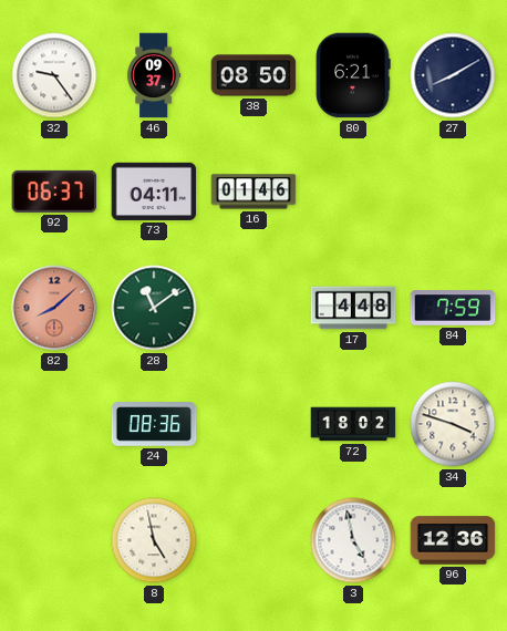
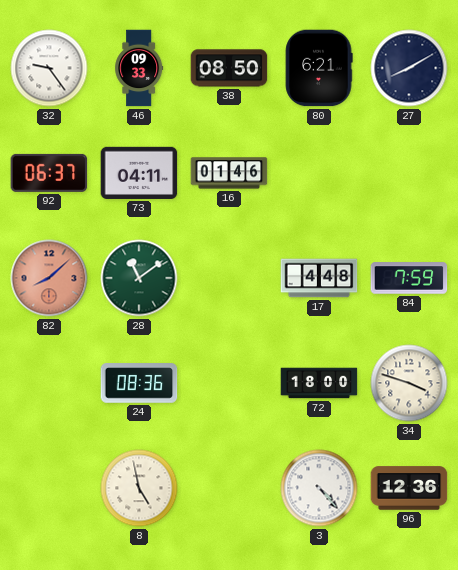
46: 09:37 -> 09:33 (139, 68)
72: 18:02 -> 18:00 (319, 383)
3: 4:58 -> 4:23 (319, 488)
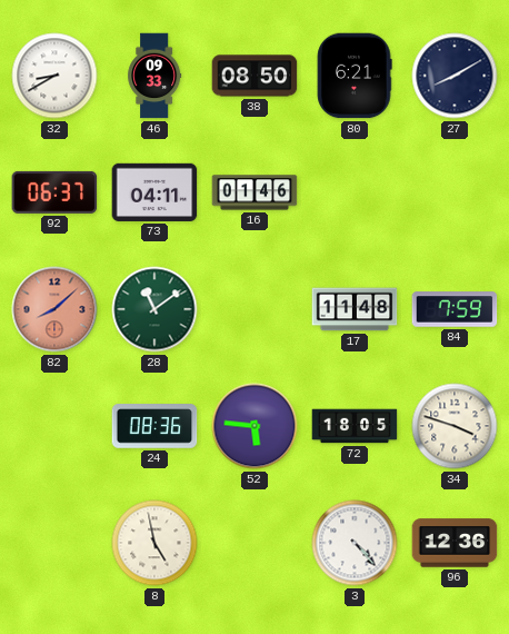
32: 9:24 -> 8:40 (54, 76)
17: 4:48 -> 11:48 (355, 309)
52: none -> 5:46 (255, 426)
72: 18:00 -> 18:05 (355, 426)
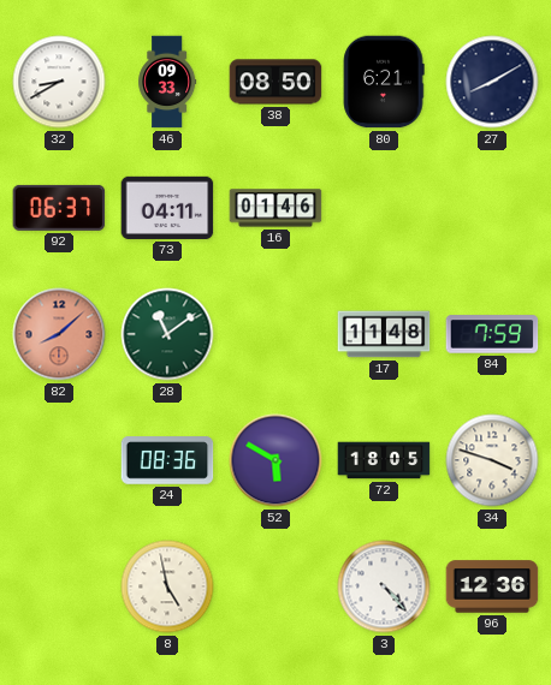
52: 5:46 -> 5:50 (275, 460)
